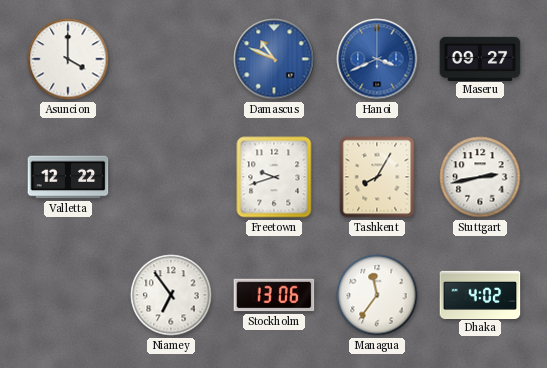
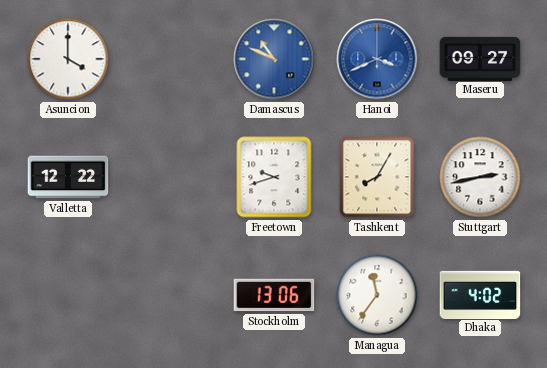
Niamey: 6:54 -> none (171, 295)
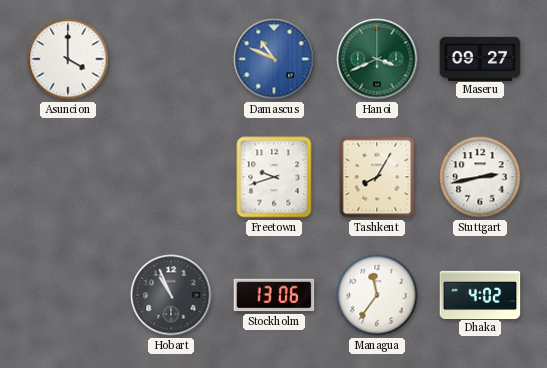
Hanoi dial: blue -> green (377, 59)
Valletta: 12:22 -> none (68, 177)
Hobart: none -> 10:56 (171, 295)
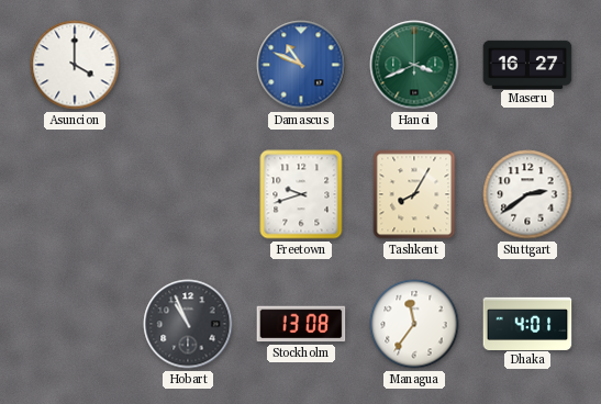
Maseru: 09:27 -> 16:27 (527, 64)
Stuttgart: 2:43 -> 2:39 (527, 194)
Stockholm: 13:06 -> 13:08 (301, 324)
Dhaka: 4:02 -> 4:01 (527, 323)
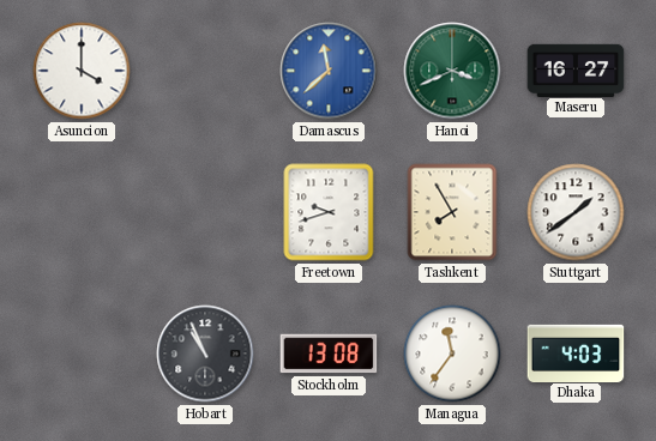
Damascus: 10:49 -> 11:38 (329, 71)
Tashkent: 8:05 -> 7:55 (452, 212)
Stuttgart: 2:39 -> 1:39 (576, 212)
Dhaka: 4:01 -> 4:03 (576, 352)
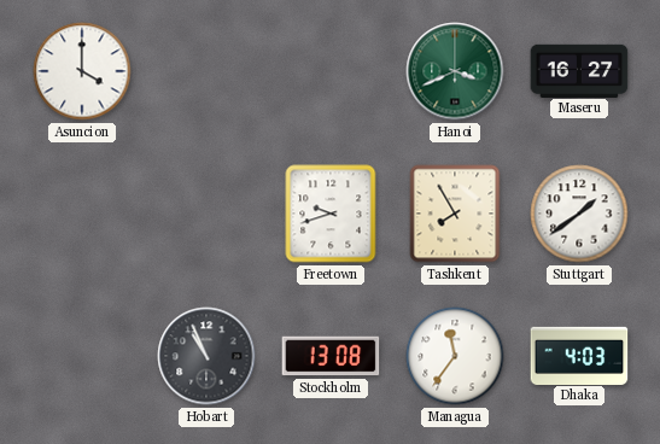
Damascus: 11:38 -> none (329, 71)
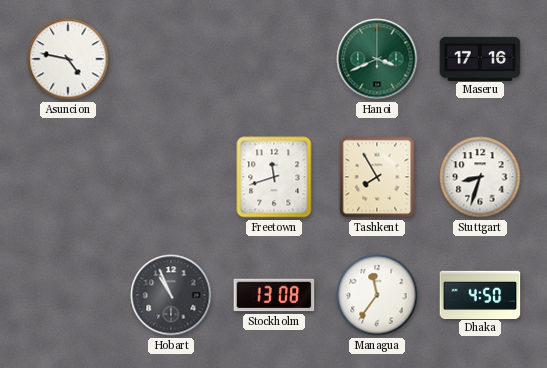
Asuncion: 4:00 -> 4:47 (68, 59)
Maseru: 16:27 -> 17:16 (480, 58)
Freetown: 9:42 -> 11:42 (274, 177)
Stuttgart: 1:39 -> 8:33 (480, 177)
Dhaka: 4:03 -> 4:50 (480, 294)
